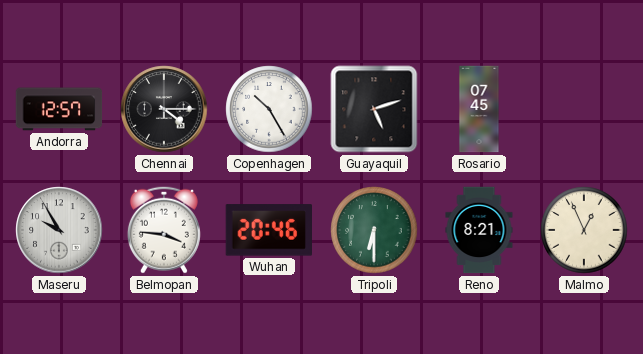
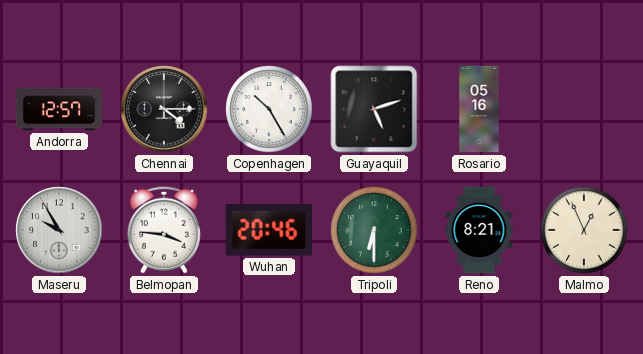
Rosario: 07:45 -> 05:16 (479, 109)
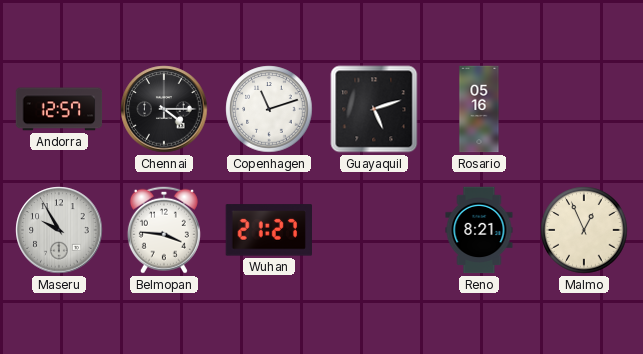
Copenhagen: 10:25 -> 11:12 (269, 109)
Wuhan: 20:46 -> 21:27 (268, 230)
Tripoli: 6:30 -> none (374, 230)
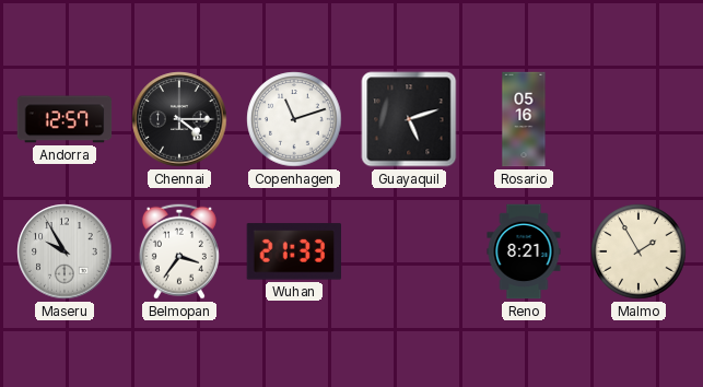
Belmopan: 3:46 -> 3:36 (179, 251)
Wuhan: 21:27 -> 21:33 (293, 251)
Malmo: 12:56 -> 1:55 (638, 251)
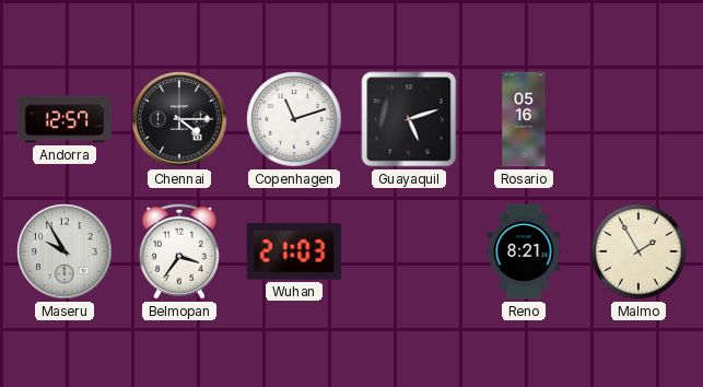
Wuhan: 21:33 -> 21:03 (293, 251)
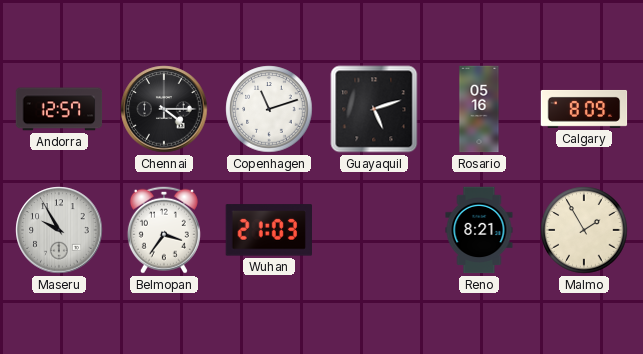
Calgary: none -> 8:09 (584, 109)
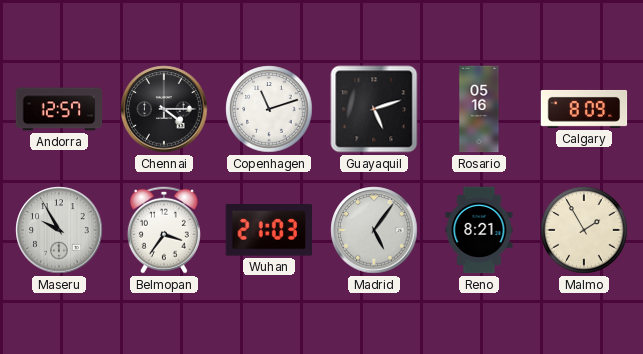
Madrid: none -> 5:06 (374, 230)
